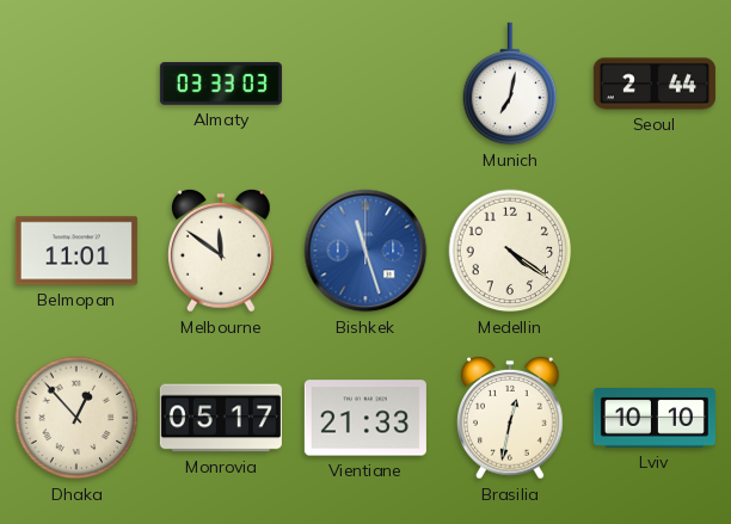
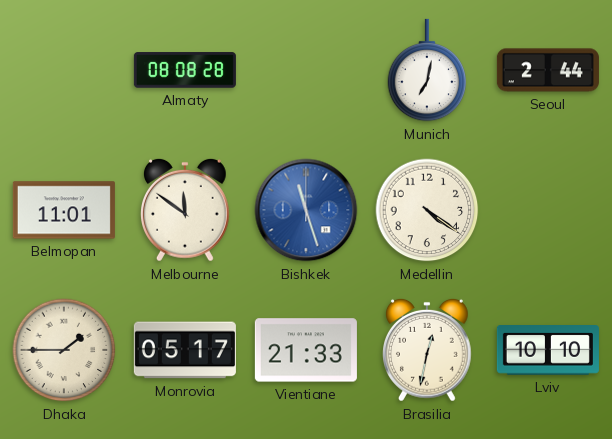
Almaty: 03:33 -> 08:08 (185, 70)
Dhaka: 12:53 -> 1:45 (64, 350)
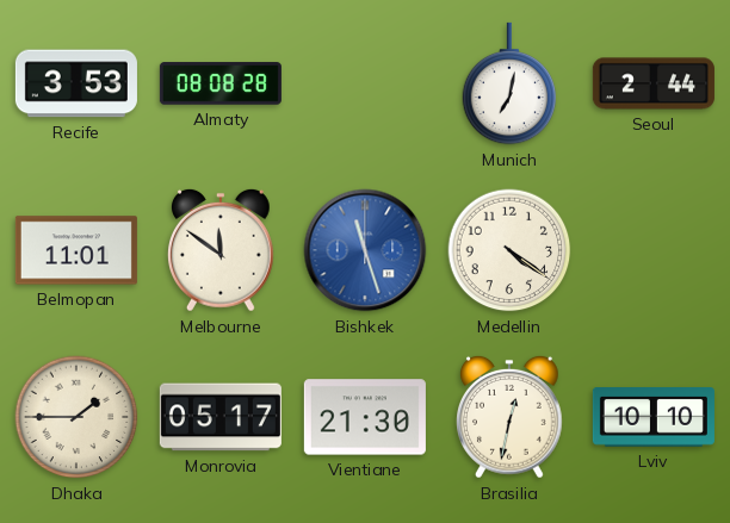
Recife: none -> 3:53 (76, 83)
Vientiane: 21:33 -> 21:30 (365, 417)
